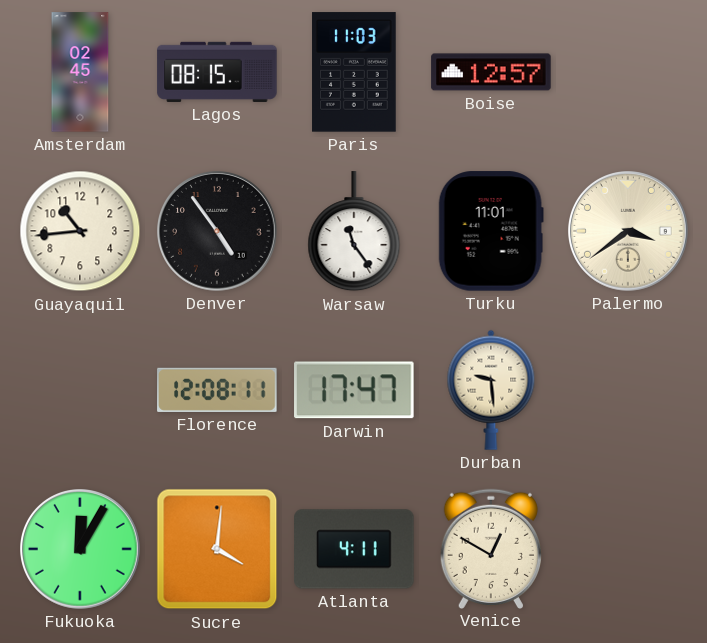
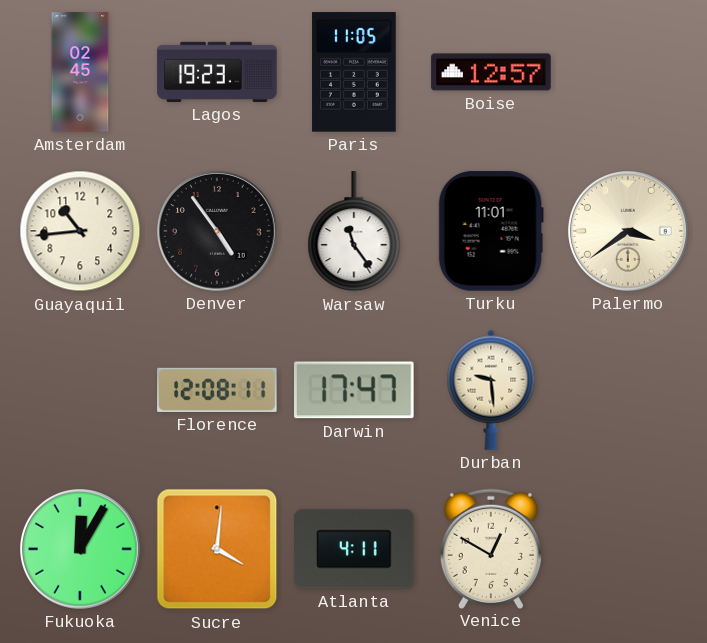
Lagos: 08:15 -> 19:23 (217, 72)
Paris: 11:03 -> 11:05 (354, 72)
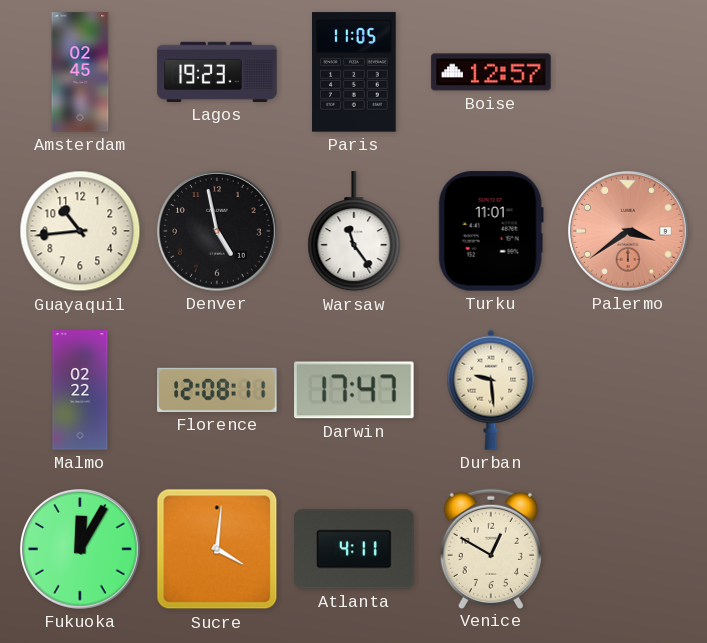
Denver: 4:54 -> 4:58 (218, 232)
Palermo dial: cream -> salmon (629, 232)
Malmo: none -> 02:22 (80, 390)
